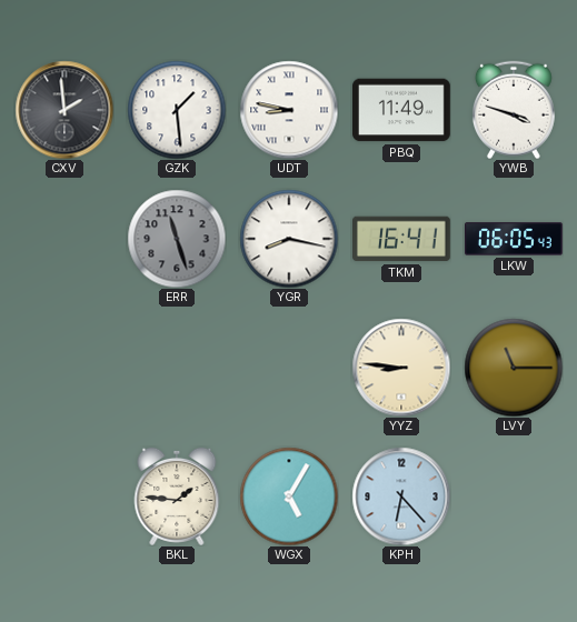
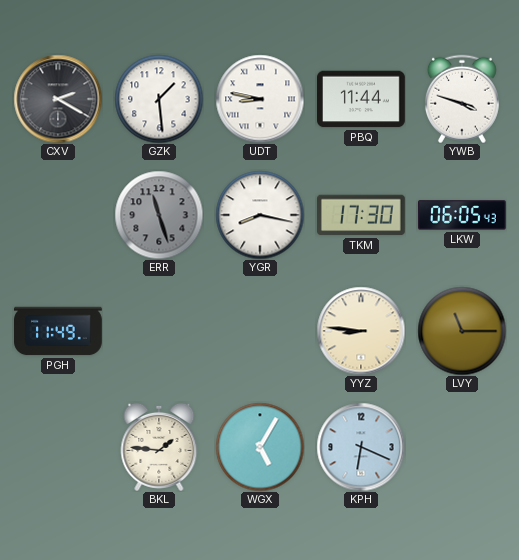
CXV: 1:59 -> 2:20 (58, 99)
PBQ: 11:49 -> 11:44 (362, 99)
TKM: 16:41 -> 17:30 (362, 215)
PGH: none -> 11:49 (58, 331)
KPH: 6:23 -> 6:19 (361, 447)
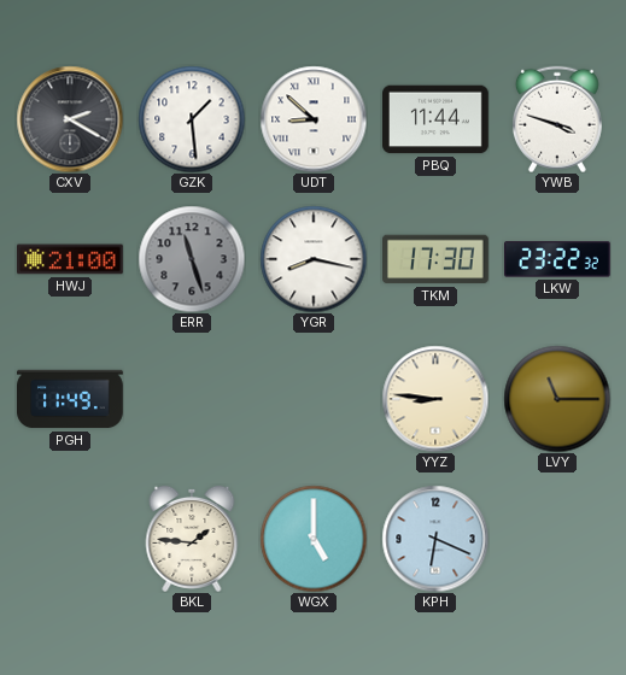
UDT: 8:47 -> 8:52 (314, 119)
HWJ: none -> 21:00 (71, 259)
LKW: 06:05 -> 23:22 (558, 259)
WGX: 5:05 -> 5:00 (314, 539)
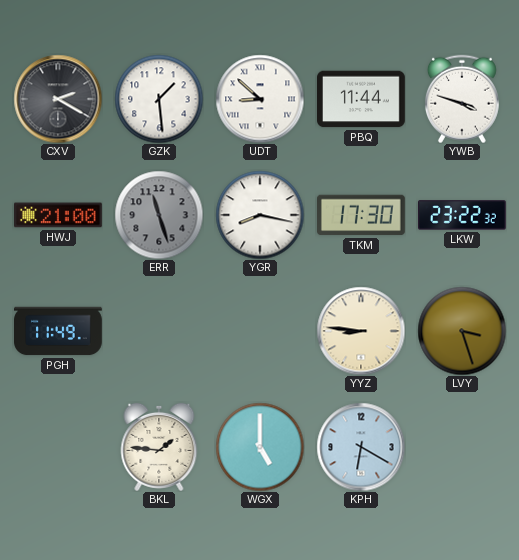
LVY: 11:15 -> 3:27 (462, 331)
KPH: 6:19 -> 6:20 (361, 447)
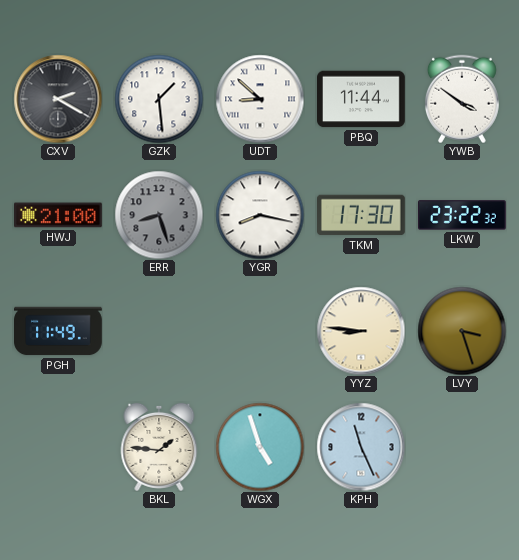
YWB: 3:48 -> 3:51 (462, 99)
ERR: 11:27 -> 8:27 (159, 215)
WGX: 5:00 -> 4:57 (260, 447)
KPH: 6:20 -> 11:26 (361, 447)
